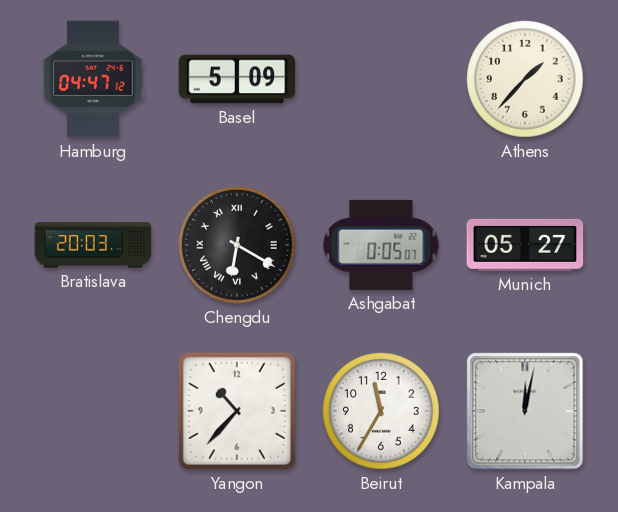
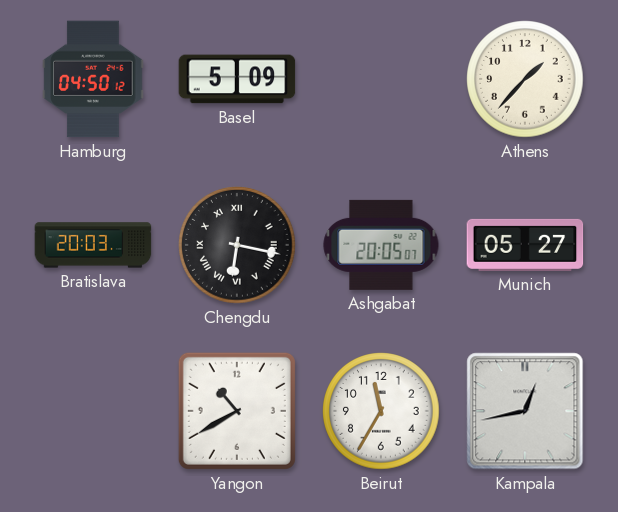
Hamburg: 04:47 -> 04:50 (93, 79)
Chengdu: 6:20 -> 6:17 (237, 245)
Ashgabat: 0:05 -> 20:05 (381, 245)
Yangon: 10:37 -> 10:40 (237, 411)
Kampala: 12:02 -> 12:43 (525, 411)
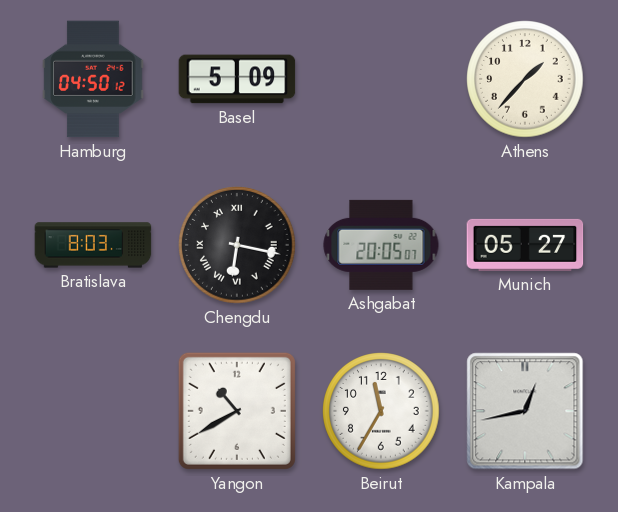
Bratislava: 20:03 -> 8:03 (93, 245)
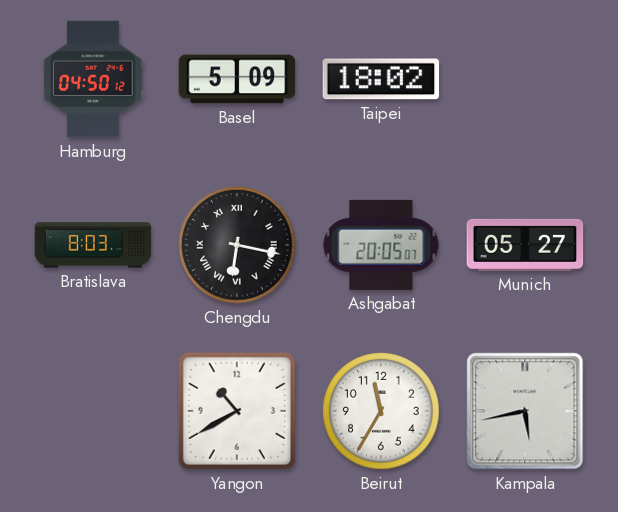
Taipei: none -> 18:02 (381, 79)
Athens: 1:37 -> none (525, 79)
Kampala: 12:43 -> 5:43 (525, 411)
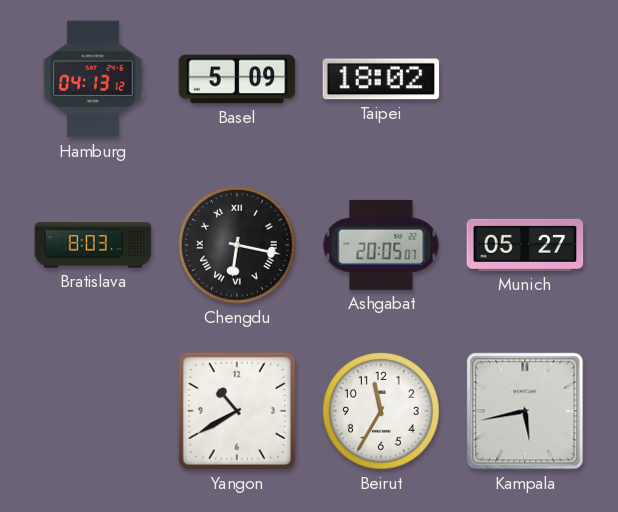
Hamburg: 04:50 -> 04:13 (93, 79)
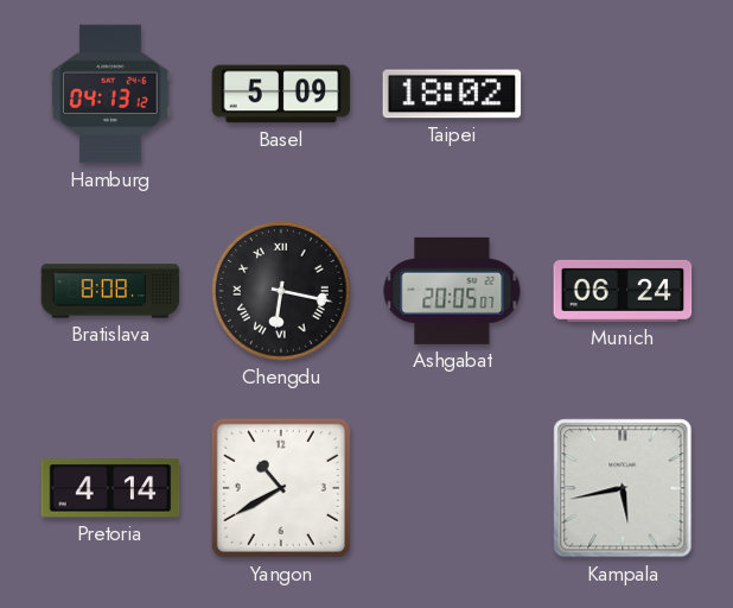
Bratislava: 8:03 -> 8:08 (110, 291)
Munich: 05:27 -> 06:24 (623, 291)
Pretoria: none -> 4:14 (110, 488)
Beirut: 11:35 -> none (381, 411)
